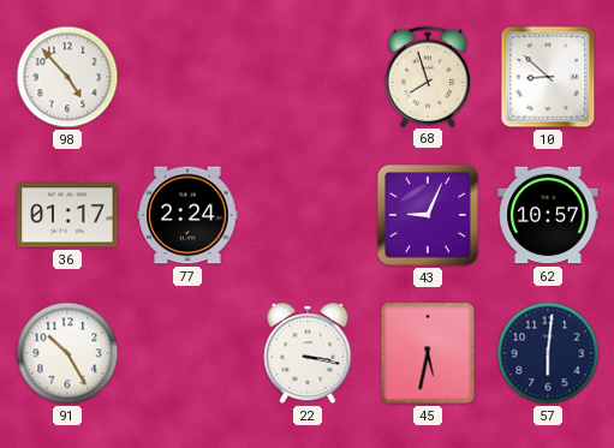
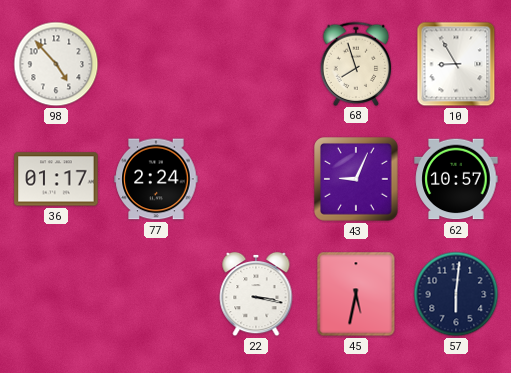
10: 8:52 -> 8:55 (456, 64)
91: 10:25 -> none (67, 353)
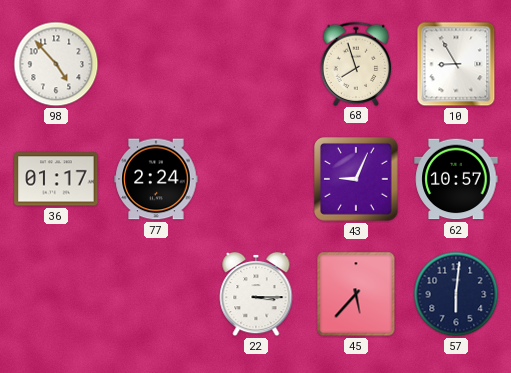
22: 3:17 -> 3:15 (256, 294)
45: 5:32 -> 5:37 (356, 294)
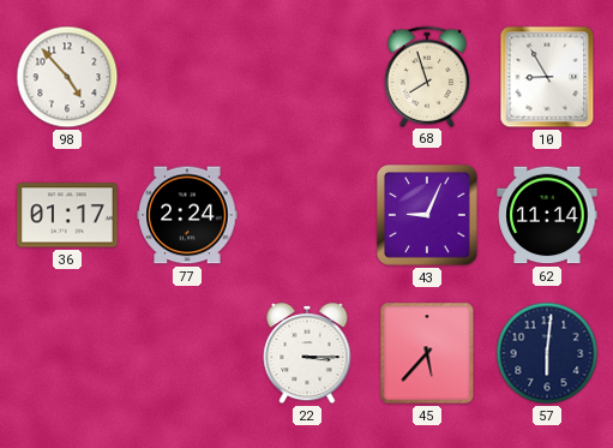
62: 10:57 -> 11:14 (547, 215)
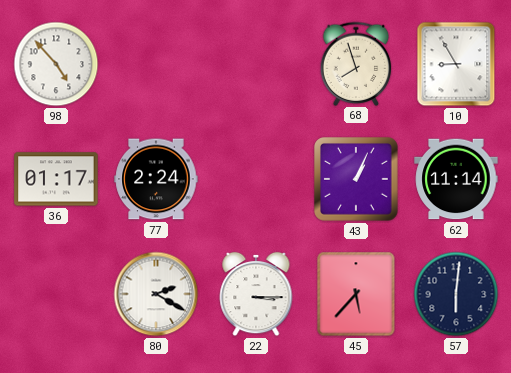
43: 9:04 -> 1:04 (357, 180)
80: none -> 2:20 (156, 294)
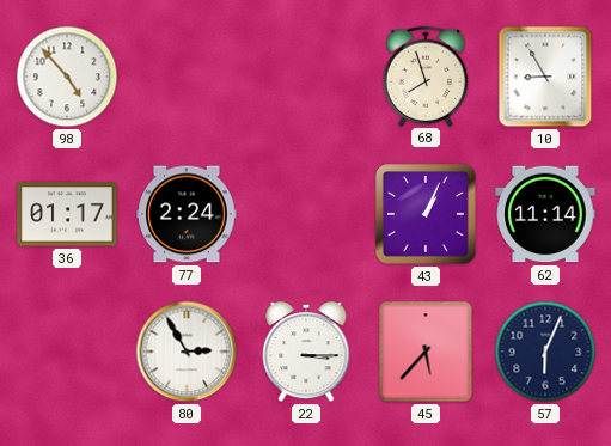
80: 2:20 -> 2:55 (187, 352)
57: 6:01 -> 6:04 (545, 352)
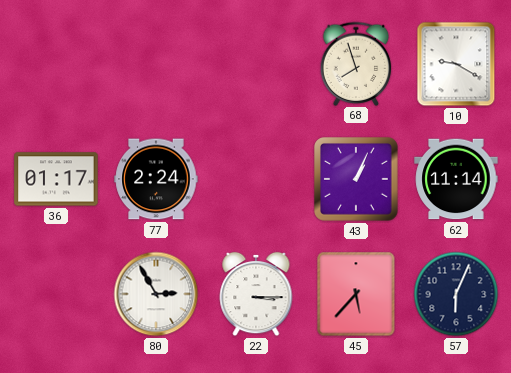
98: 4:53 -> none (67, 77)
10: 8:55 -> 9:20 (456, 64)
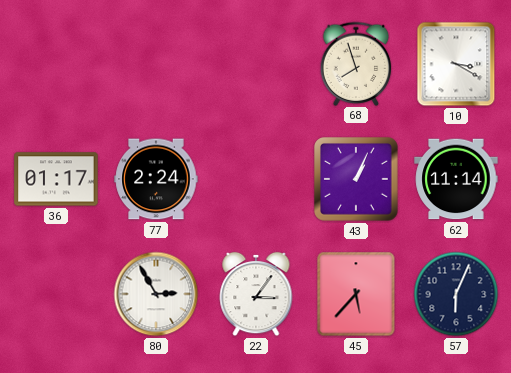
10: 9:20 -> 3:20 (456, 64)
22: 3:15 -> 3:06 (256, 294)
